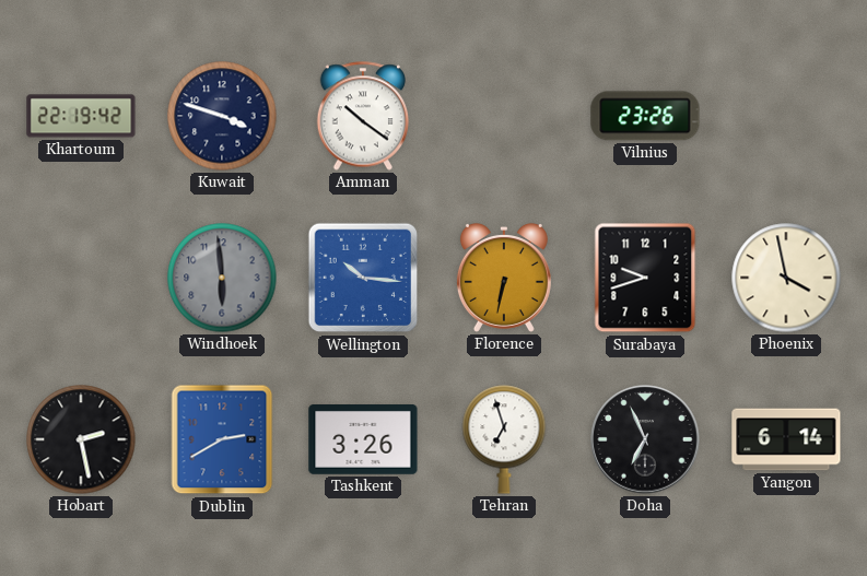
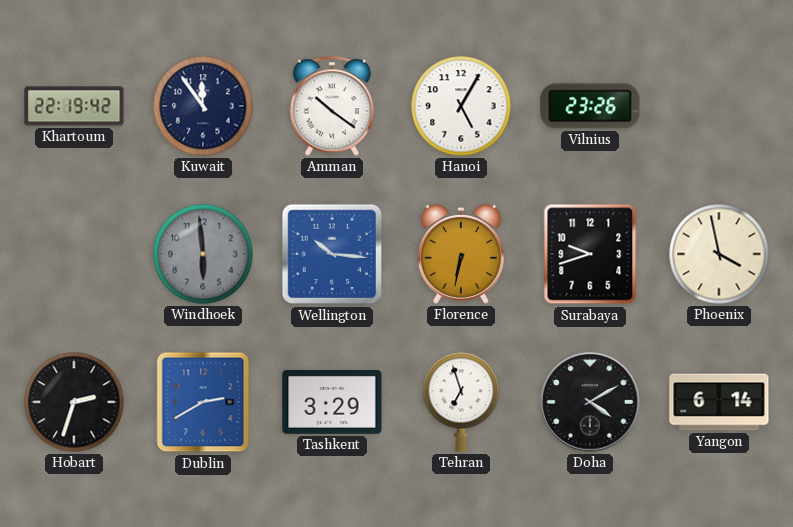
Kuwait: 3:48 -> 11:54 (203, 106)
Hanoi: none -> 5:05 (461, 106)
Hobart: 2:28 -> 2:33 (74, 402)
Tashkent: 3:26 -> 3:29 (332, 403)
Doha: 6:56 -> 4:10 (590, 402)
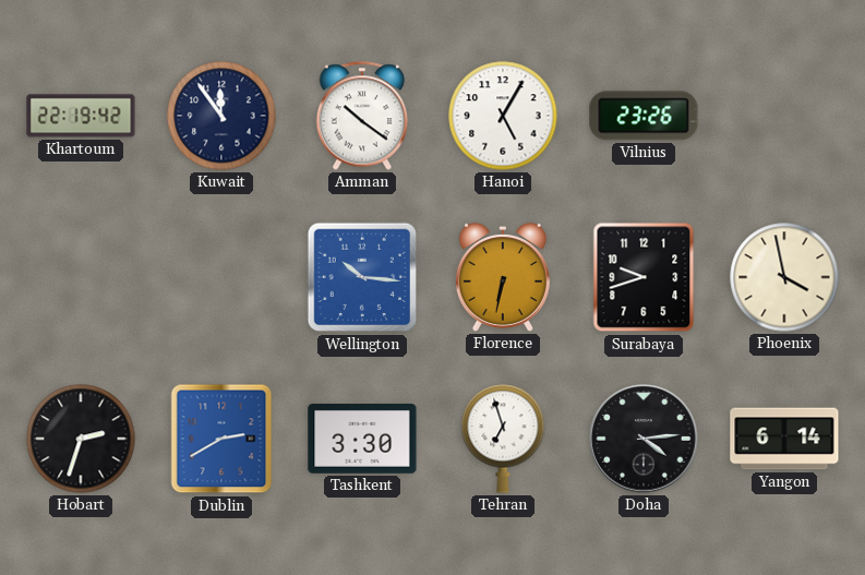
Windhoek: 5:59 -> none (203, 254)
Tashkent: 3:29 -> 3:30 (362, 440)
Doha: 4:10 -> 4:14 (644, 439)
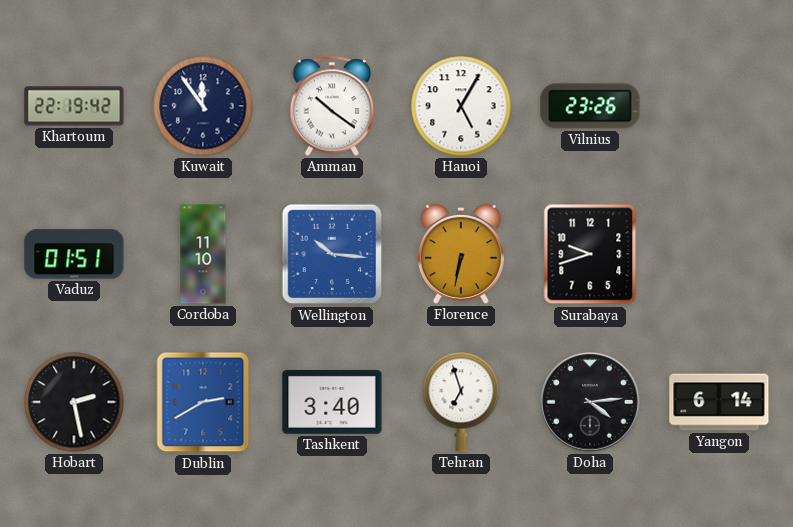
Vaduz: none -> 01:51 (74, 254)
Cordoba: none -> 11:10 (203, 254)
Phoenix: 3:58 -> none (784, 277)
Hobart: 2:33 -> 2:28 (74, 402)
Tashkent: 3:30 -> 3:40 (332, 403)
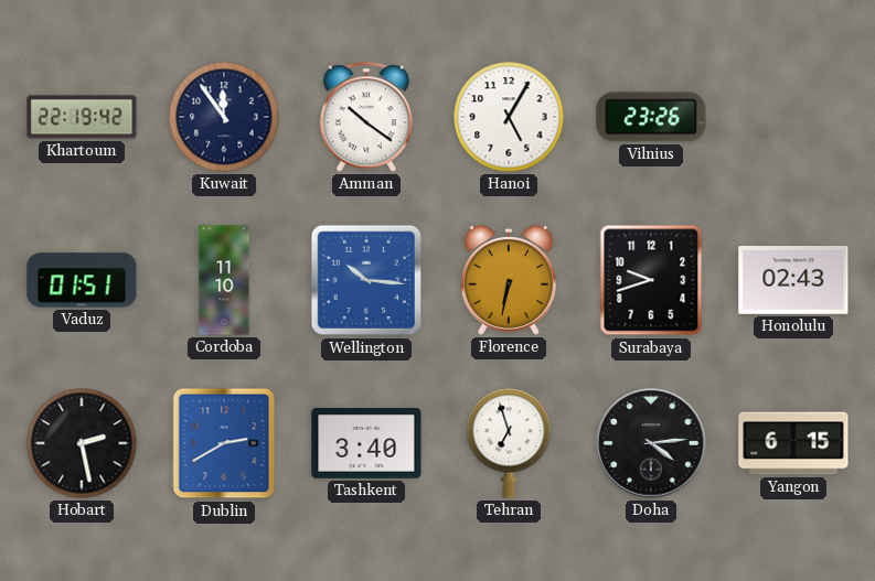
Honolulu: none -> 02:43 (793, 281)
Yangon: 6:14 -> 6:15 (793, 443)
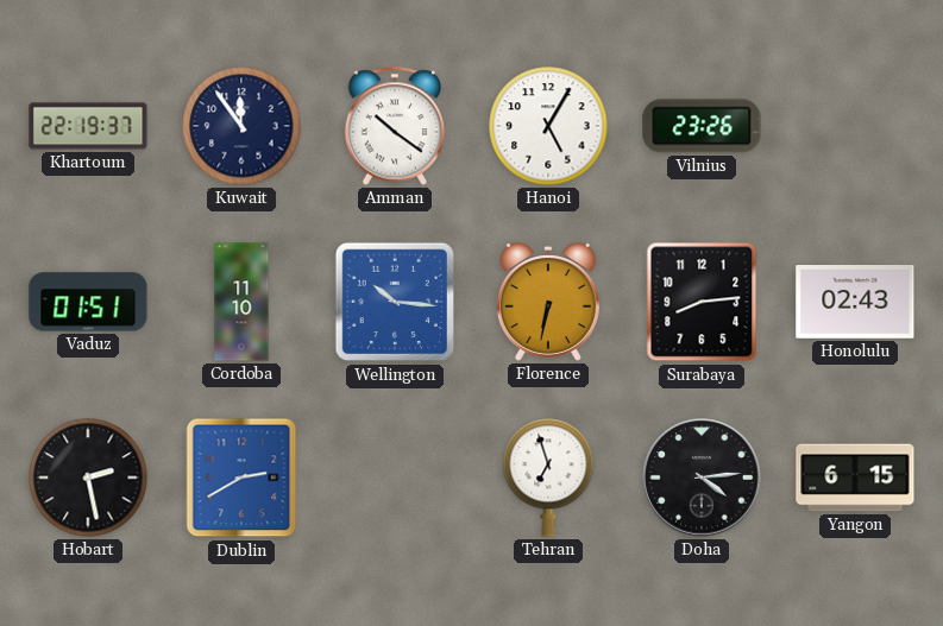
Khartoum: 22:19:42 -> 22:19:37 (88, 126)
Surabaya: 9:42 -> 8:14 (702, 302)
Tashkent: 3:40 -> none (366, 444)
